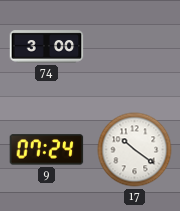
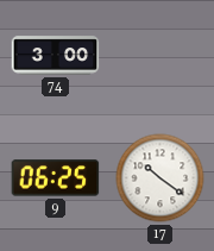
9: 07:24 -> 06:25 (56, 178)
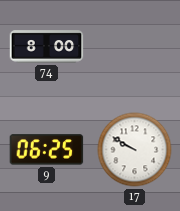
74: 3:00 -> 8:00 (47, 47)
17: 10:21 -> 9:50 (135, 150)
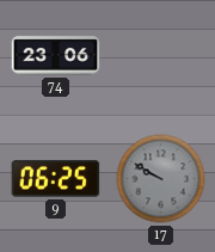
74: 8:00 -> 23:06 (56, 56)
17 dial: white -> grey (161, 179)
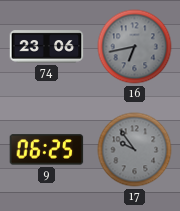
16: none -> 6:43 (135, 47)
17: 9:50 -> 9:54 (135, 150)
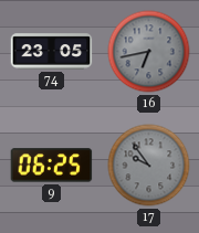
74: 23:06 -> 23:05 (52, 52)
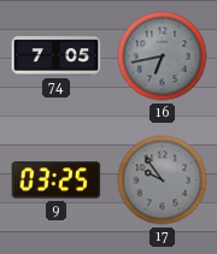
74: 23:05 -> 7:05 (57, 57)
9: 06:25 -> 03:25 (57, 181)
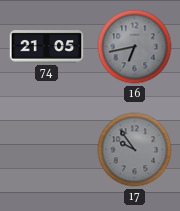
74: 7:05 -> 21:05 (47, 47)
9: 03:25 -> none (57, 181)
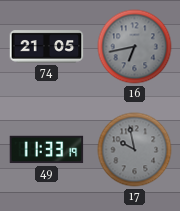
49: none -> 11:33 (47, 150)
17: 9:54 -> 9:58 (135, 150)
